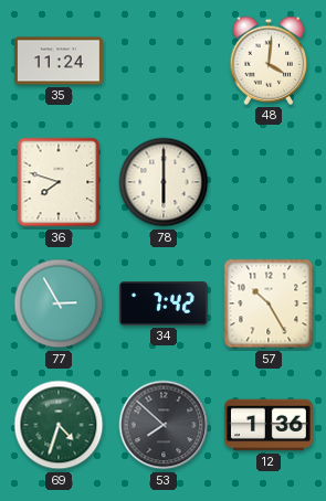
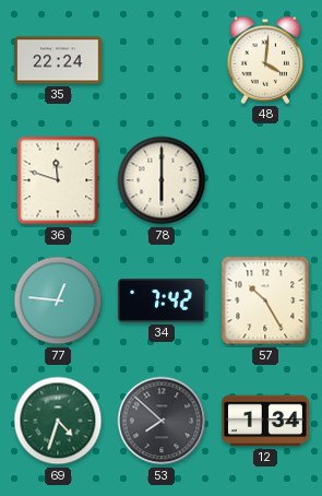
35: 11:24 -> 22:24 (59, 60)
36: 7:48 -> 11:48 (58, 180)
77: 2:55 -> 12:46 (58, 300)
12: 1:36 -> 1:34 (265, 421)
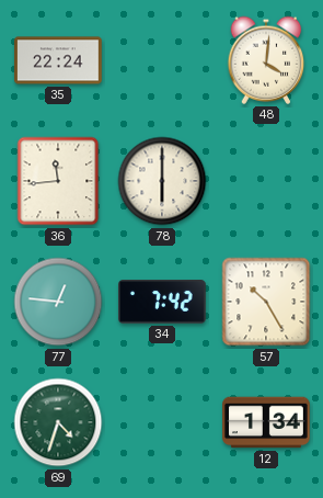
36: 11:48 -> 11:44 (58, 181)
53: 7:52 -> none (162, 421)
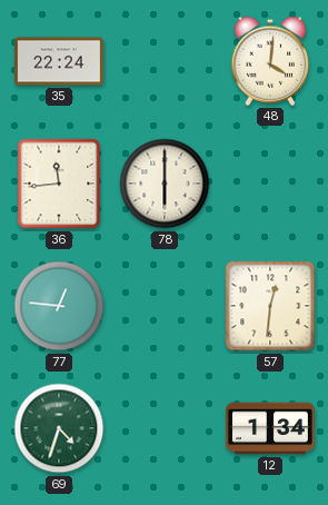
34: 7:42 -> none (163, 303)
57: 10:25 -> 12:31 (270, 306)
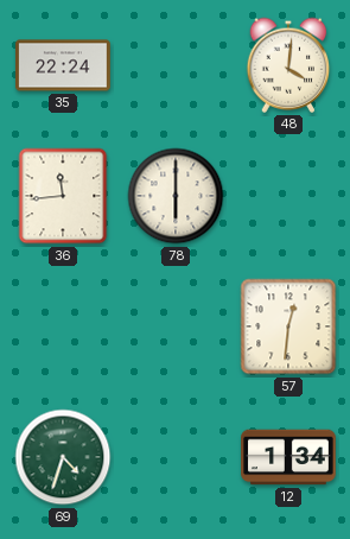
77: 12:46 -> none (59, 306)
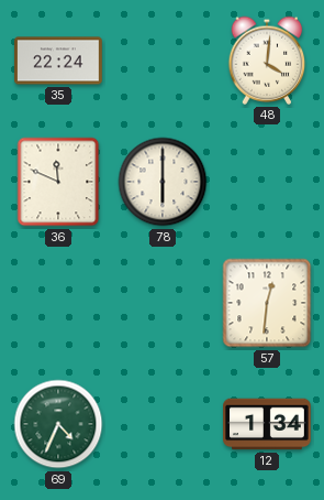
36: 11:44 -> 11:49 (58, 182)
69: 4:33 -> 4:34 (58, 424)
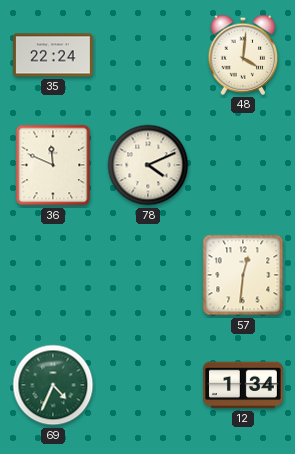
78: 6:00 -> 4:11 (148, 165)
